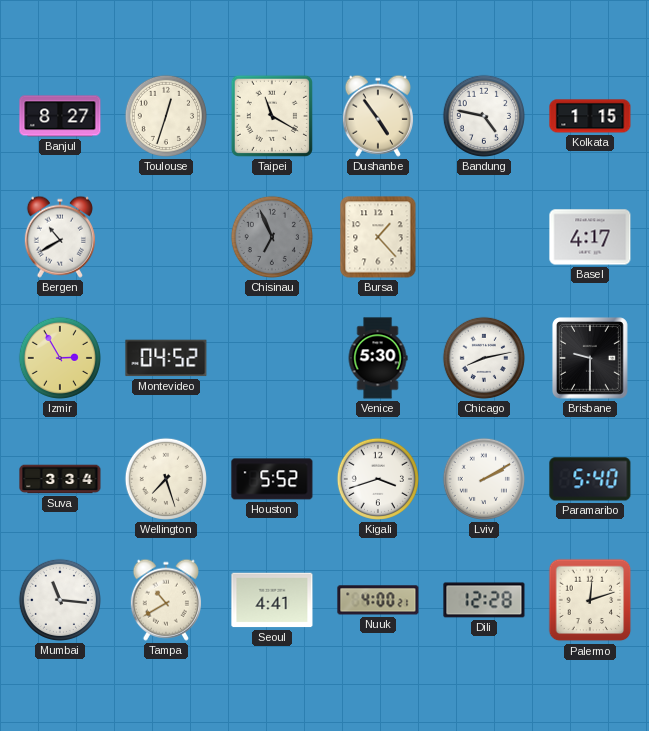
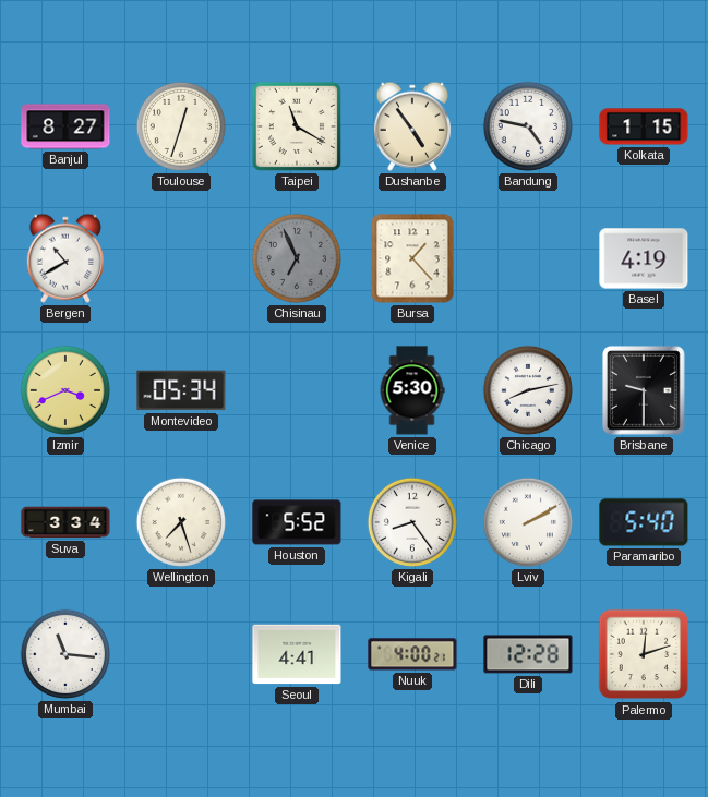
Basel: 4:17 -> 4:19 (644, 258)
Izmir: 2:55 -> 3:41 (65, 390)
Montevideo: 04:52 -> 05:34 (181, 390)
Kigali: 3:42 -> 8:24 (412, 522)
Tampa: 10:40 -> none (166, 600)
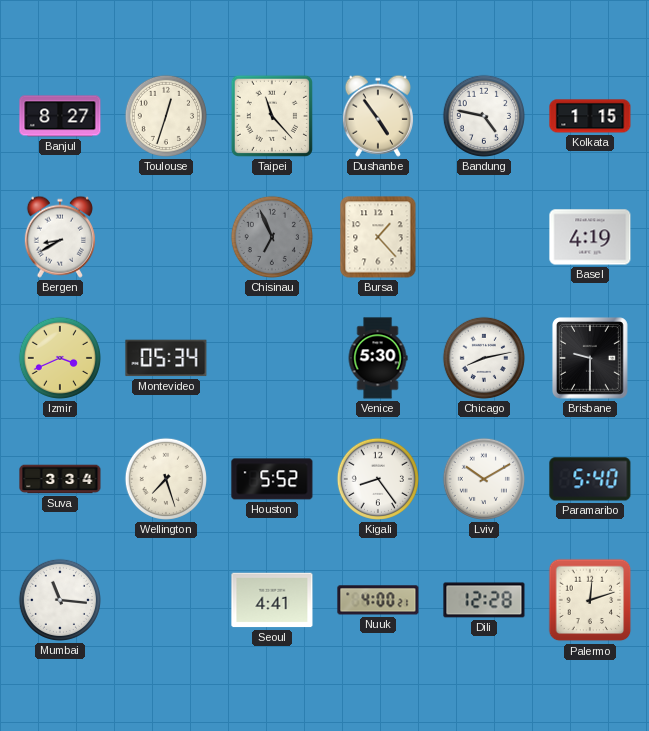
Taipei: 11:20 -> 11:23 (272, 116)
Bergen: 10:40 -> 8:40 (60, 237)
Lviv: 2:10 -> 10:10 (484, 479)
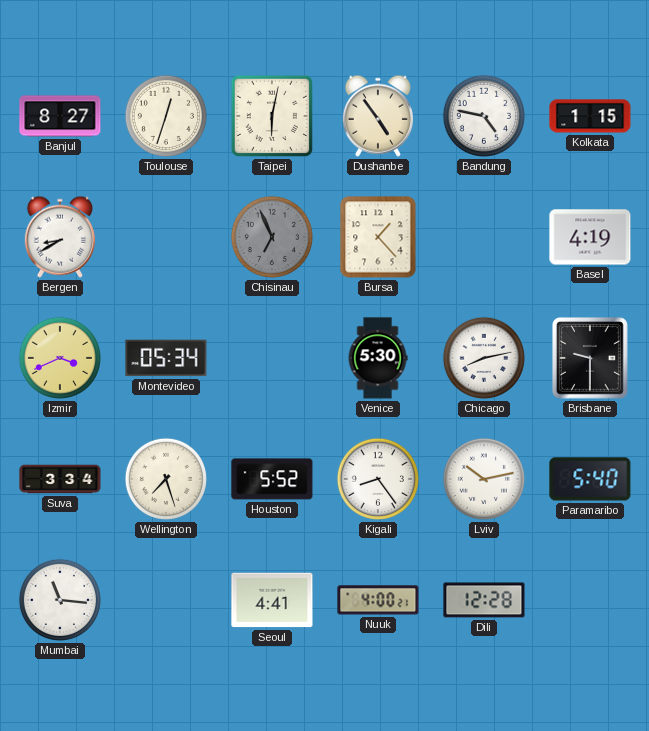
Taipei: 11:23 -> 6:02 (272, 116)
Lviv: 10:10 -> 10:13 (484, 479)
Palermo: 12:12 -> none (590, 600)
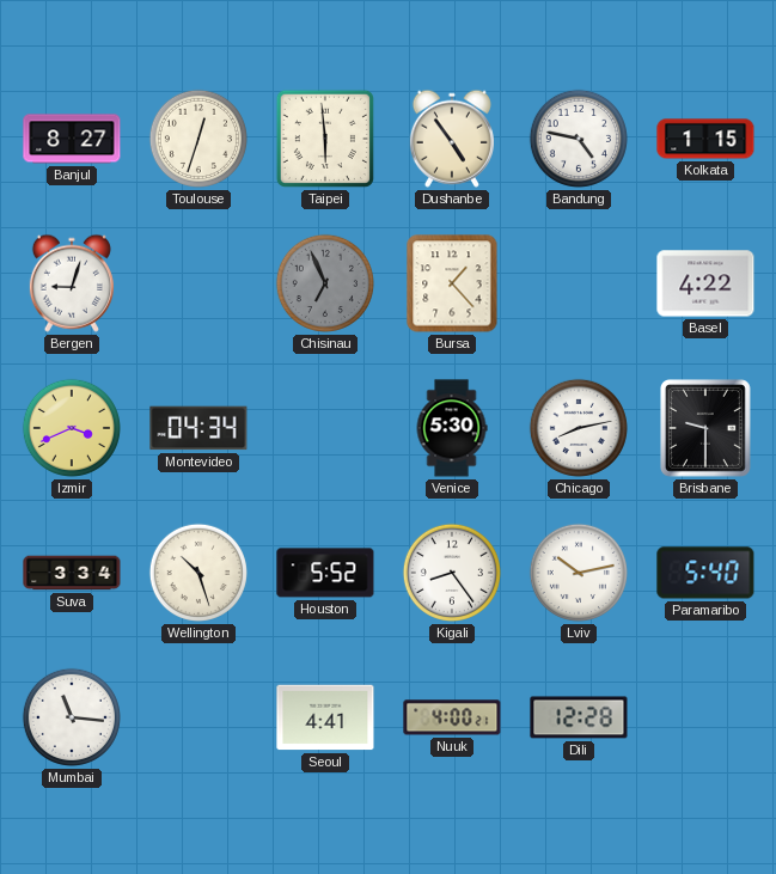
Taipei: 6:02 -> 5:59 (325, 139)
Bergen: 8:40 -> 9:03 (72, 283)
Basel: 4:19 -> 4:22 (705, 283)
Montevideo: 05:34 -> 04:34 (198, 428)
Wellington: 7:27 -> 10:27 (198, 573)
